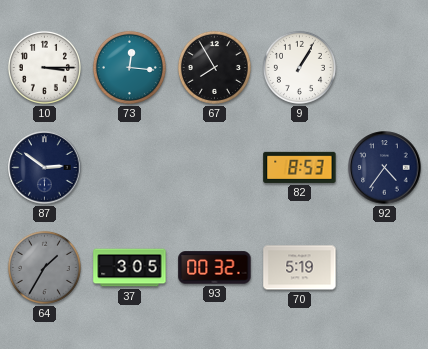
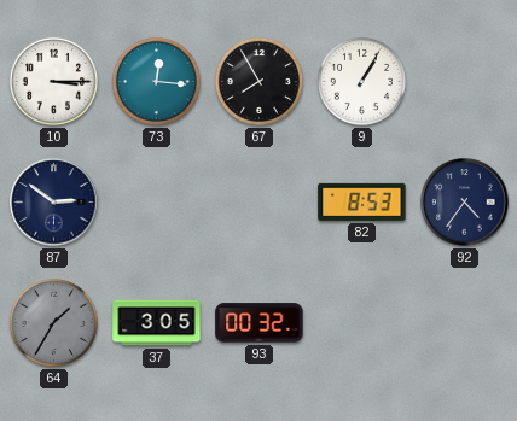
70: 5:19 -> none (300, 268)
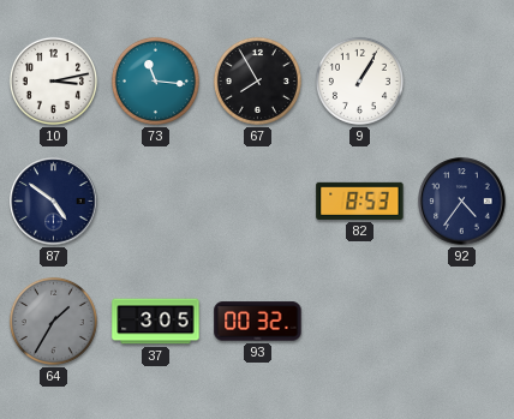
10: 3:15 -> 3:13 (53, 80)
73: 12:16 -> 11:16 (155, 80)
87: 2:51 -> 4:51 (54, 202)
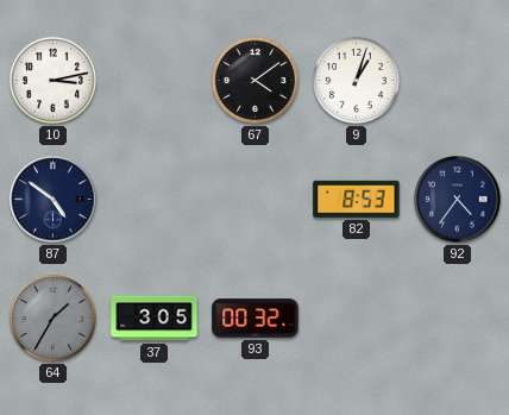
73: 11:16 -> none (155, 80)
67: 7:55 -> 4:09 (254, 80)
9: 1:05 -> 1:03 (356, 80)
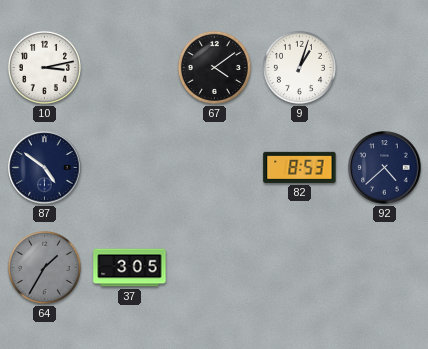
92: 4:36 -> 4:38 (385, 168)
93: 00:32 -> none (256, 319)
